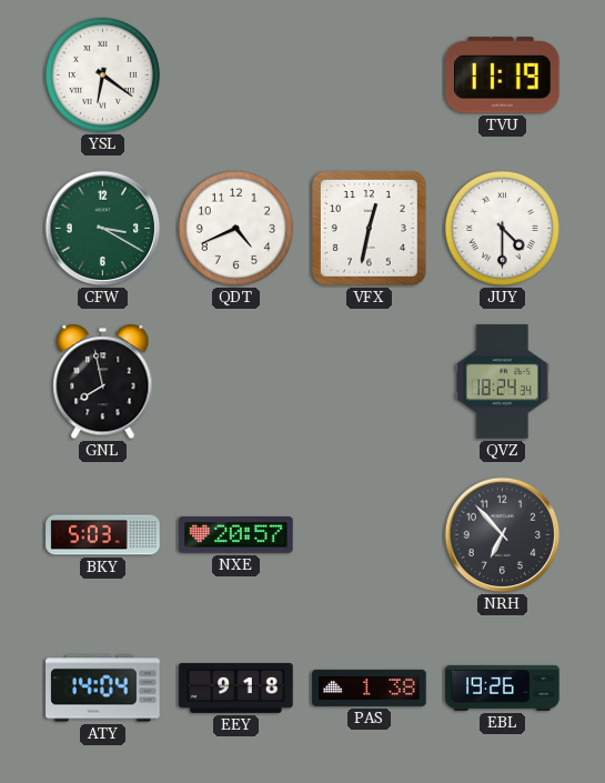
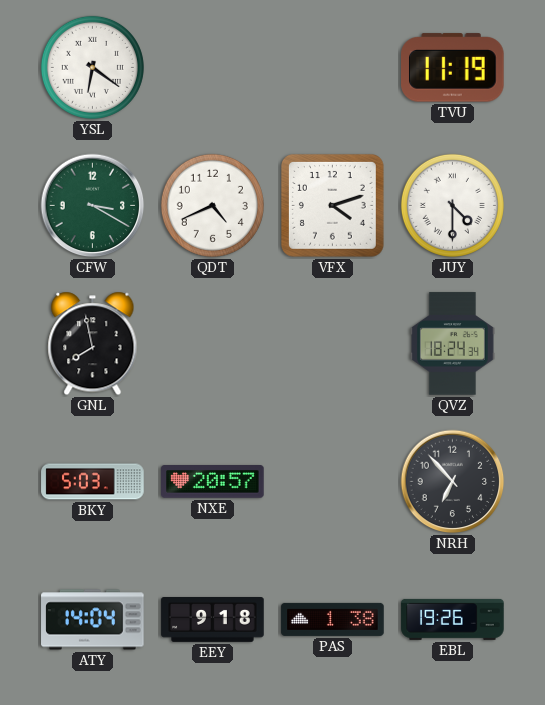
VFX: 12:32 -> 4:12 (332, 205)
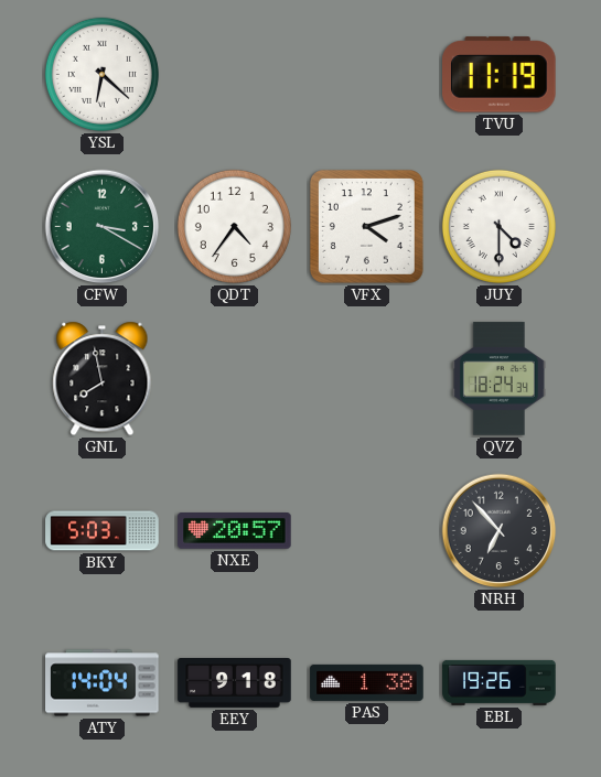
YSL: 6:21 -> 6:22 (101, 74)
QDT: 4:41 -> 4:36 (234, 226)
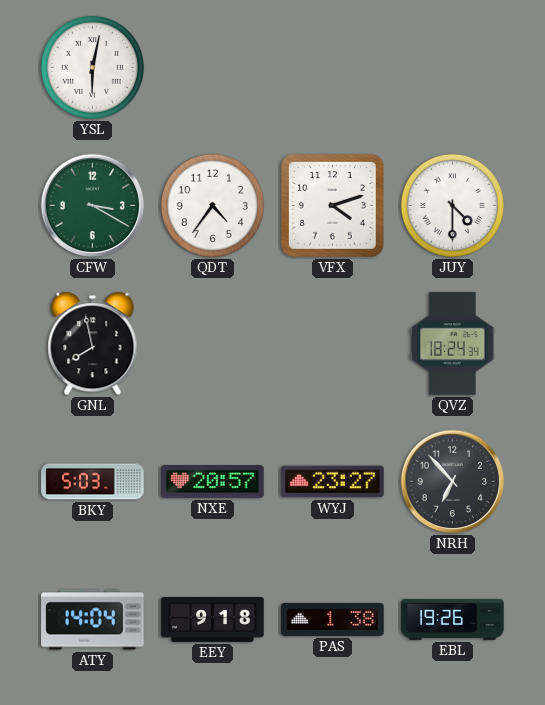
YSL: 6:22 -> 6:02 (92, 67)
TVU: 11:19 -> none (500, 75)
WYJ: none -> 23:27 (333, 482)
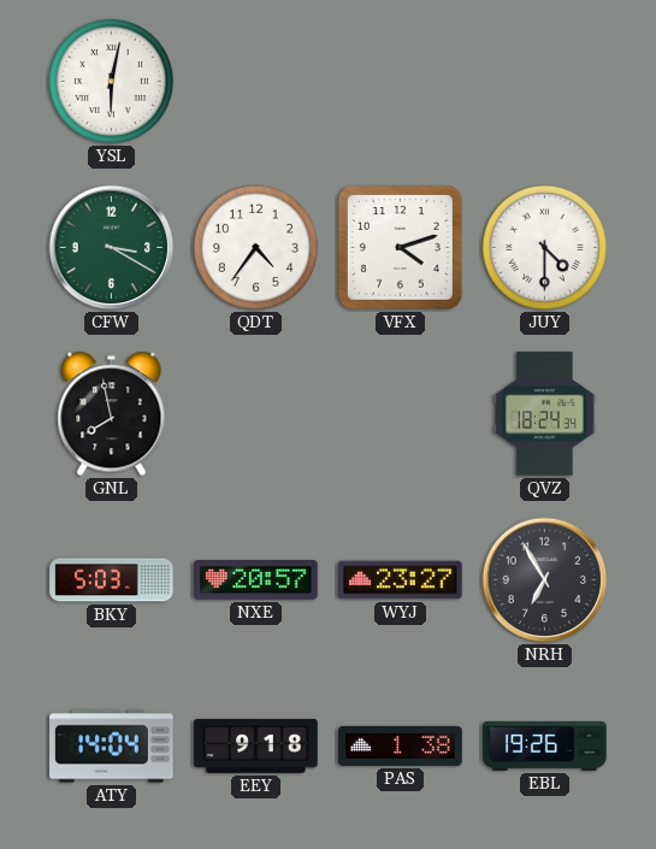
NRH: 6:53 -> 6:55 (545, 580)
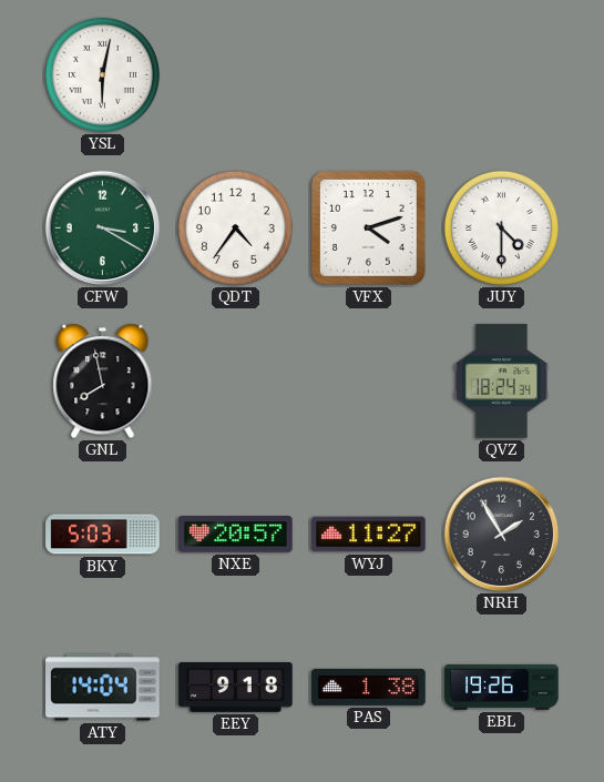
WYJ: 23:27 -> 11:27 (369, 535)
NRH: 6:55 -> 1:55 (502, 535)
